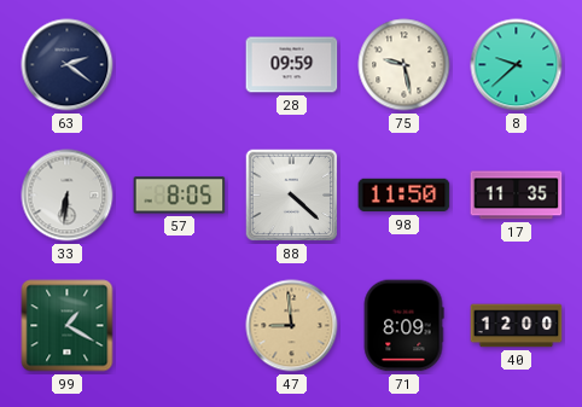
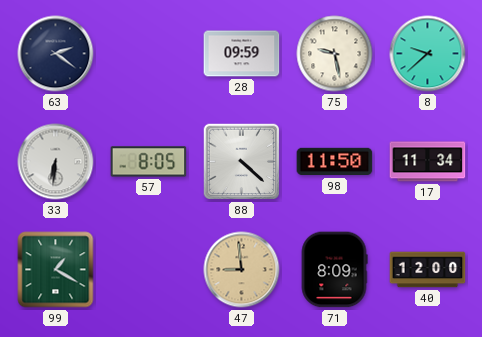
17: 11:35 -> 11:34 (428, 162)
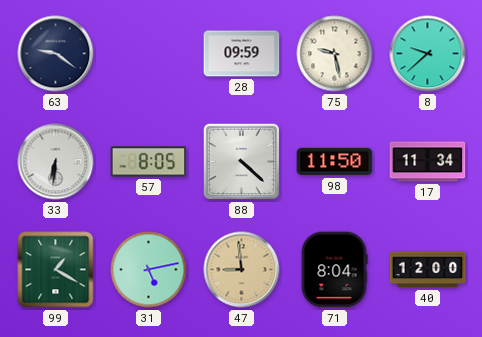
63: 2:21 -> 9:21 (56, 54)
31: none -> 5:13 (149, 270)
71: 8:09 -> 8:04 (334, 270)
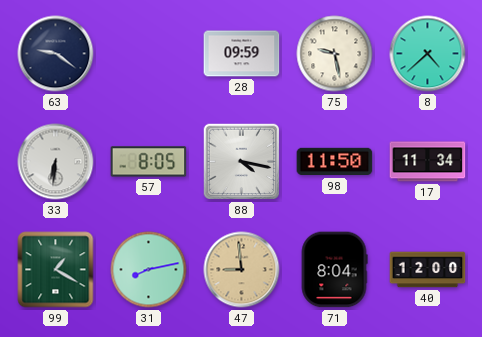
8: 9:38 -> 4:38 (428, 54)
88: 4:22 -> 4:17 (242, 162)
31: 5:13 -> 8:13 (149, 270)
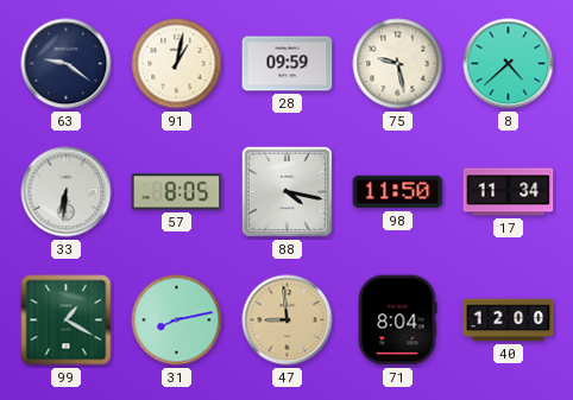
91: none -> 1:02 (177, 64)
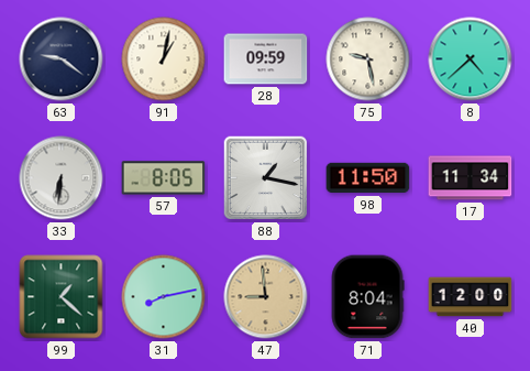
88: 4:17 -> 1:17 (266, 178)
99: 1:20 -> 1:22 (62, 297)
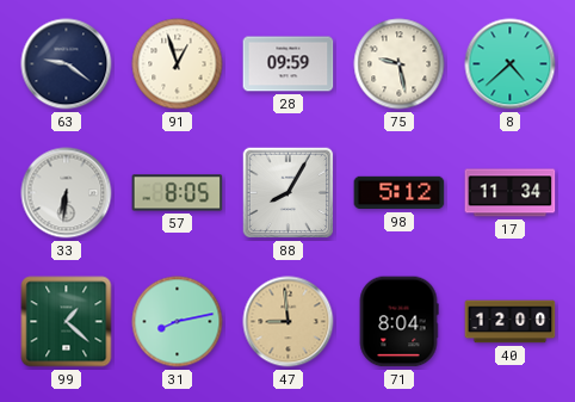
91: 1:02 -> 12:57 (178, 64)
88: 1:17 -> 8:05 (289, 193)
98: 11:50 -> 5:12 (400, 193)
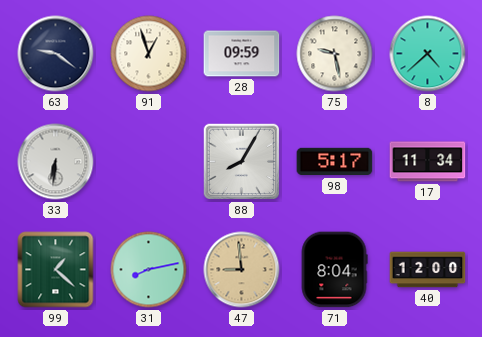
57: 8:05 -> none (178, 193)
98: 5:12 -> 5:17 (335, 162)
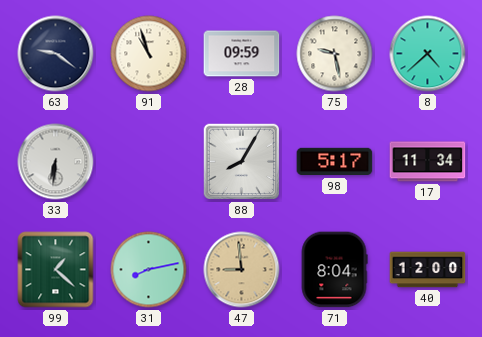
91: 12:57 -> 10:57 (149, 54)
